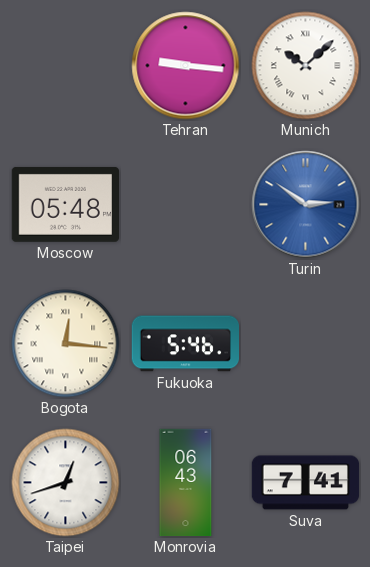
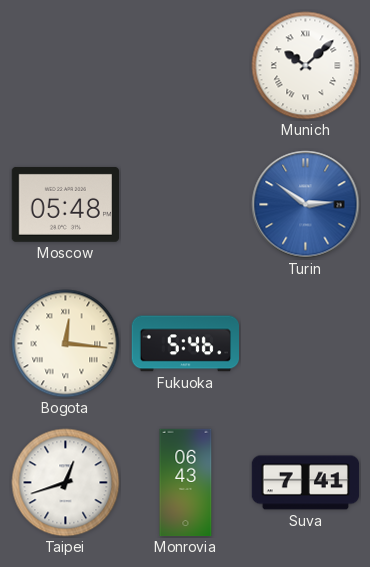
Tehran: 9:16 -> none (186, 66)
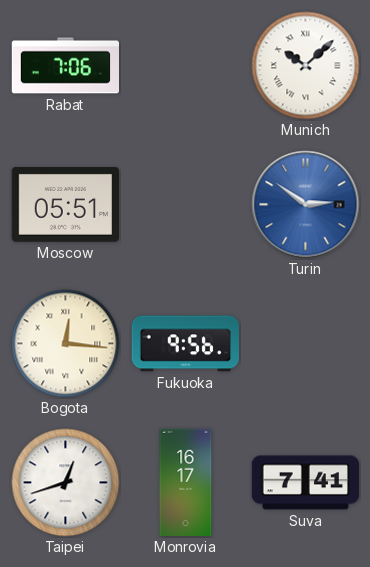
Rabat: none -> 7:06 (65, 66)
Moscow: 05:48 -> 05:51 (65, 204)
Fukuoka: 5:46 -> 9:56 (185, 344)
Monrovia: 06:43 -> 16:17 (186, 483)
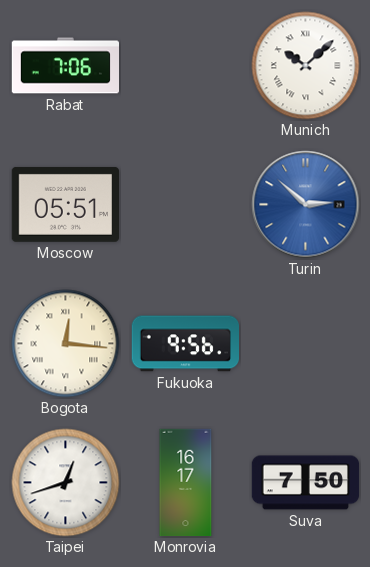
Turin: 2:51 -> 2:52 (306, 205)
Suva: 7:41 -> 7:50 (306, 483)
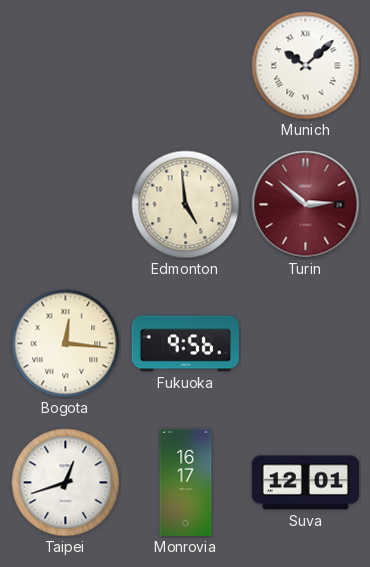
Rabat: 7:06 -> none (65, 66)
Moscow: 05:51 -> none (65, 204)
Edmonton: none -> 4:59 (186, 205)
Turin dial: blue -> burgundy (306, 205)
Suva: 7:50 -> 12:01 (306, 483)
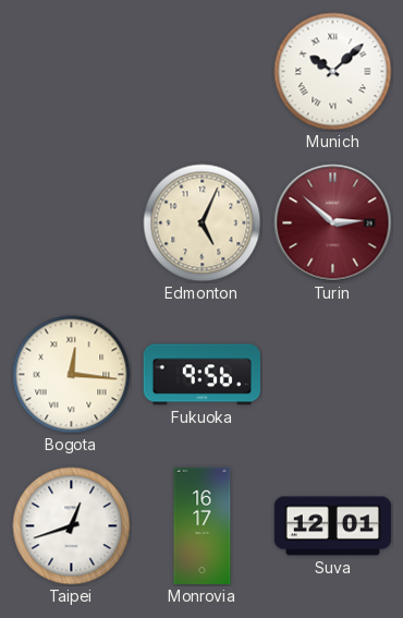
Edmonton: 4:59 -> 5:04 (203, 223)
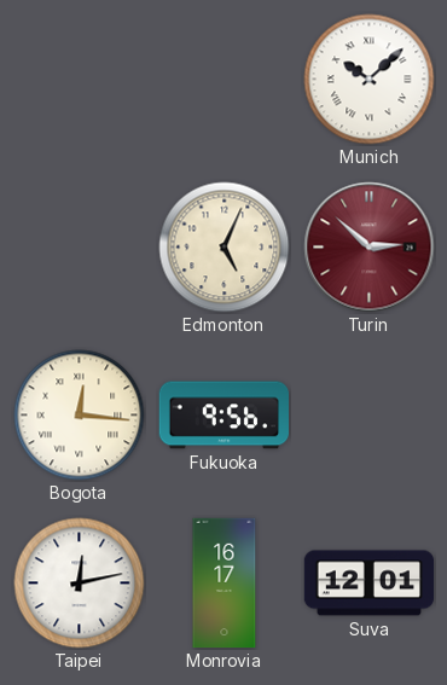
Taipei: 12:42 -> 12:13 (80, 584)
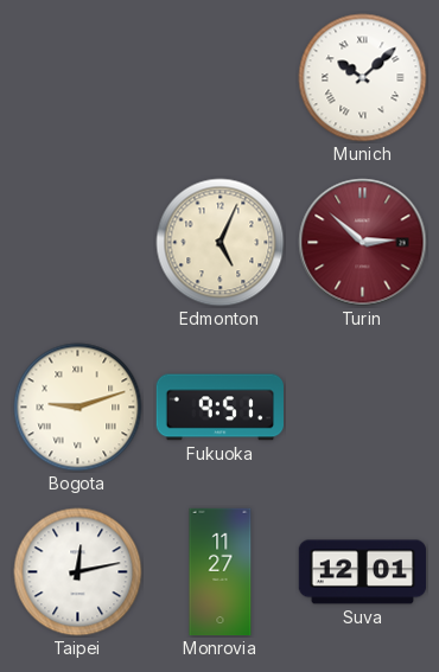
Bogota: 12:16 -> 9:12 (78, 408)
Fukuoka: 9:56 -> 9:51 (220, 408)
Monrovia: 16:17 -> 11:27 (221, 572)
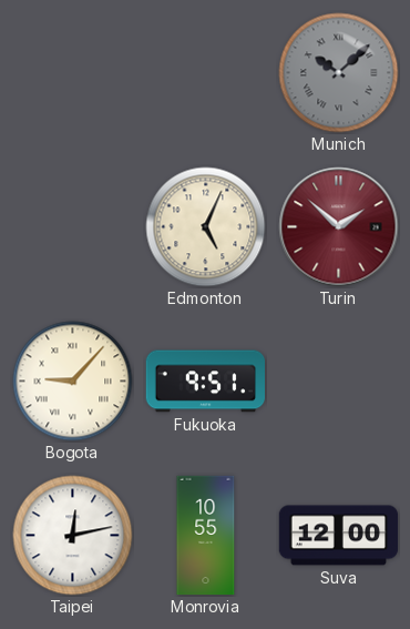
Munich dial: white -> grey (339, 73)
Turin: 2:52 -> 1:52 (339, 227)
Bogota: 9:12 -> 9:07 (73, 382)
Monrovia: 11:27 -> 10:55 (206, 536)
Suva: 12:01 -> 12:00 (339, 536)
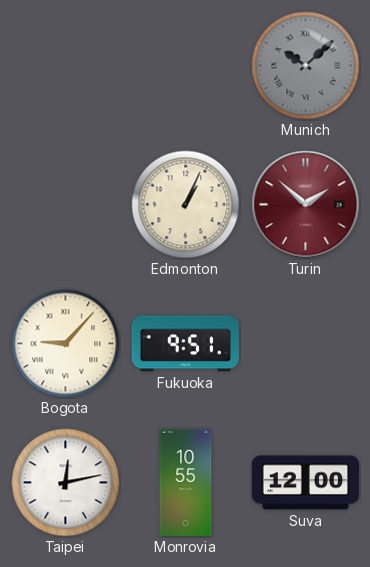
Edmonton: 5:04 -> 1:04 (186, 205)
